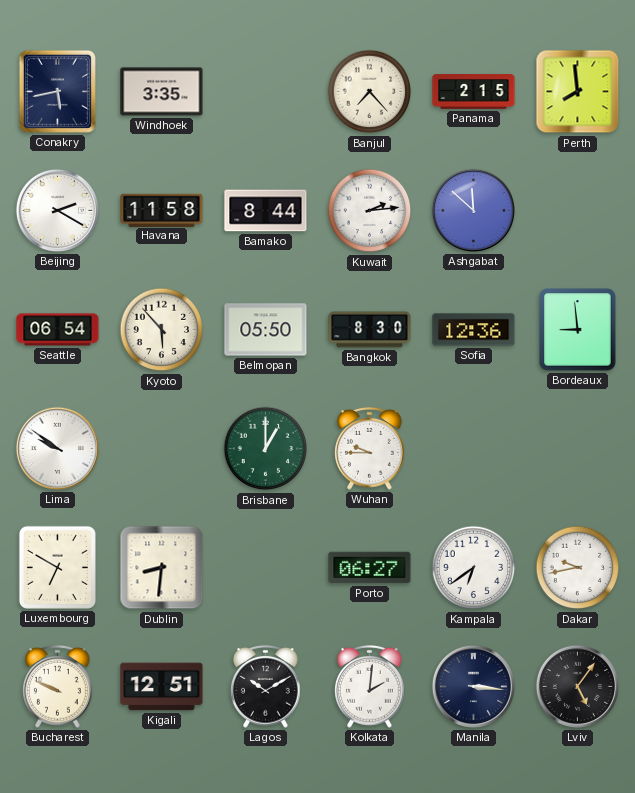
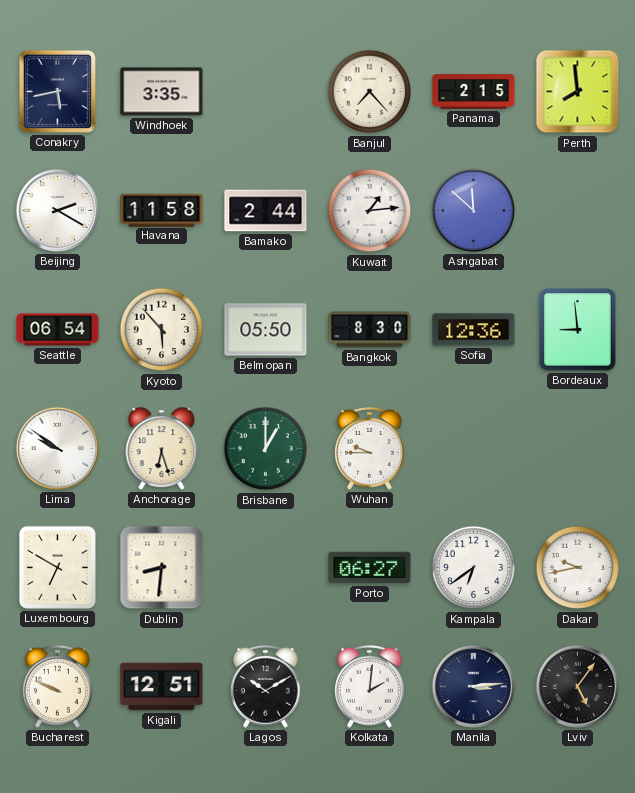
Bamako: 8:44 -> 2:44 (266, 211)
Kuwait: 2:14 -> 1:14 (370, 211)
Anchorage: none -> 6:27 (162, 449)
Manila: 3:16 -> 3:14 (473, 686)
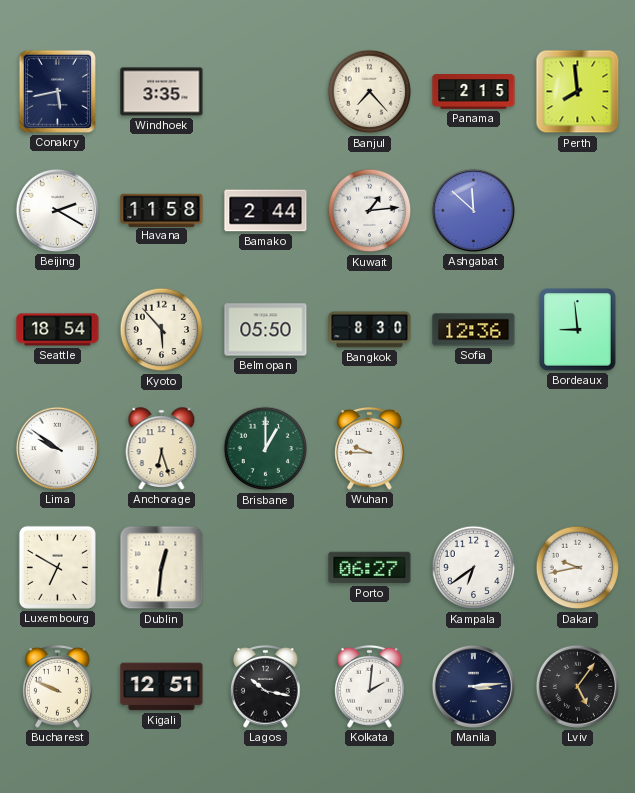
Seattle: 06:54 -> 18:54 (58, 330)
Dublin: 8:31 -> 12:31 (162, 568)
Lagos: 10:10 -> 10:17 (266, 687)
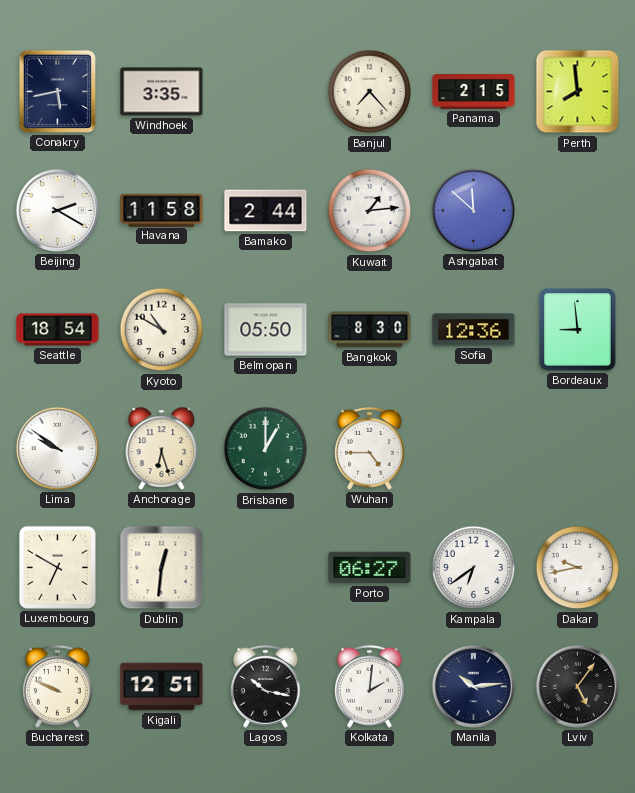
Kyoto: 5:53 -> 10:50 (162, 330)
Wuhan: 9:45 -> 4:45 (370, 449)
Manila: 3:14 -> 10:14 (473, 686)
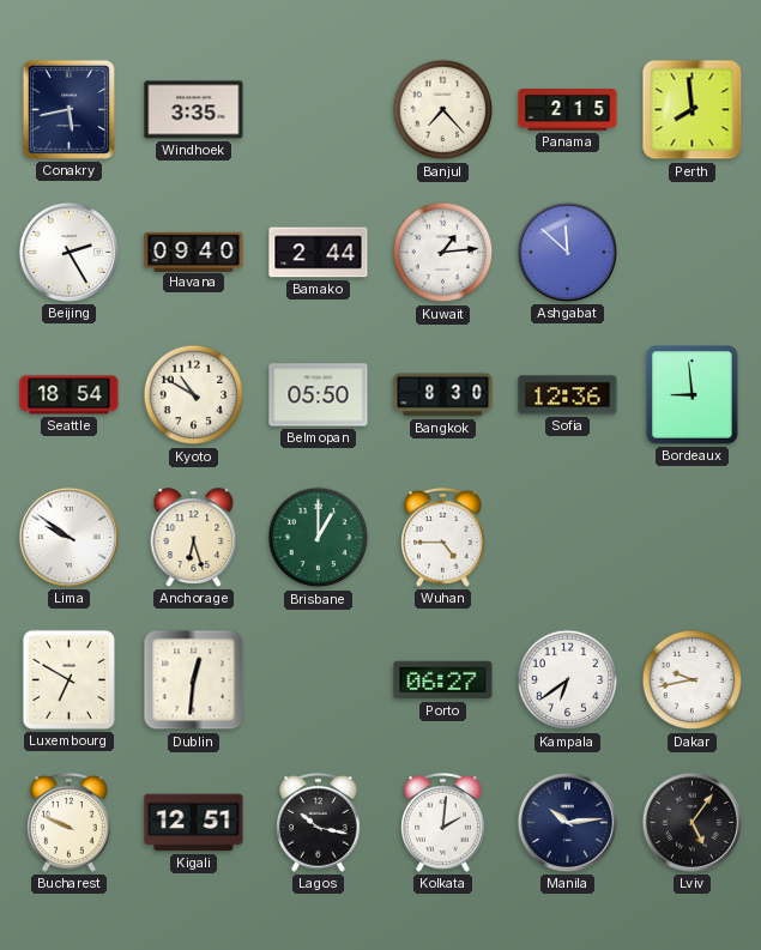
Beijing: 2:20 -> 2:25 (68, 252)
Havana: 11:58 -> 09:40 (194, 252)
